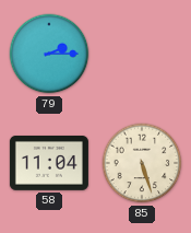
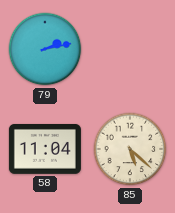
79: 2:15 -> 2:13 (45, 49)
85: 5:27 -> 5:22 (130, 149)
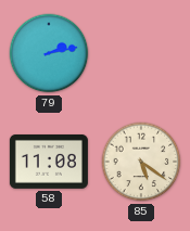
58: 11:04 -> 11:08 (49, 162)
85: 5:22 -> 5:21 (141, 162)
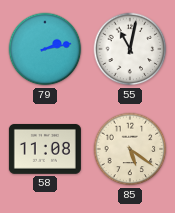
55: none -> 11:02 (130, 49)
